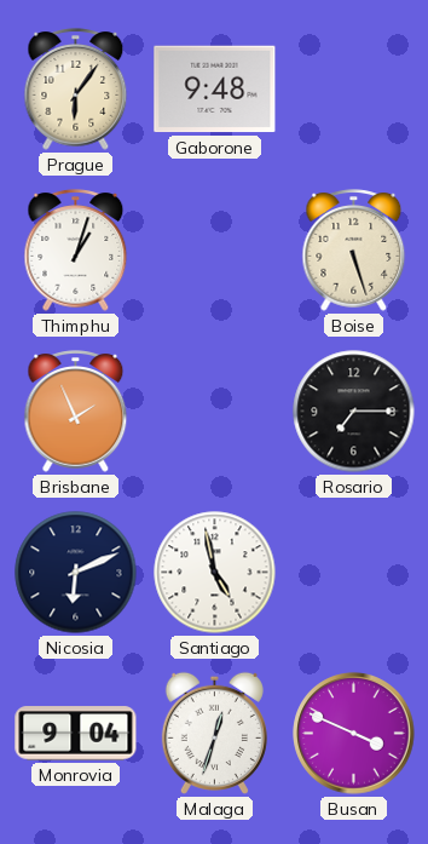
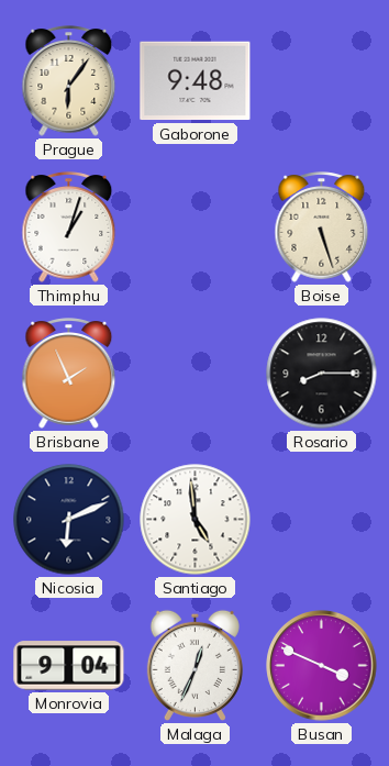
Rosario: 7:15 -> 8:15 (322, 374)
Santiago: 4:58 -> 4:59 (196, 520)
Malaga: 12:33 -> 12:34 (194, 665)
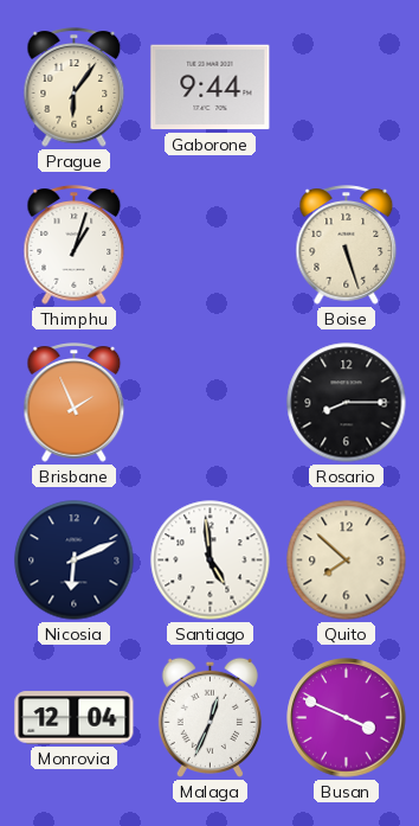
Gaborone: 9:48 -> 9:44 (211, 88)
Quito: none -> 7:52 (347, 561)
Monrovia: 9:04 -> 12:04 (75, 718)
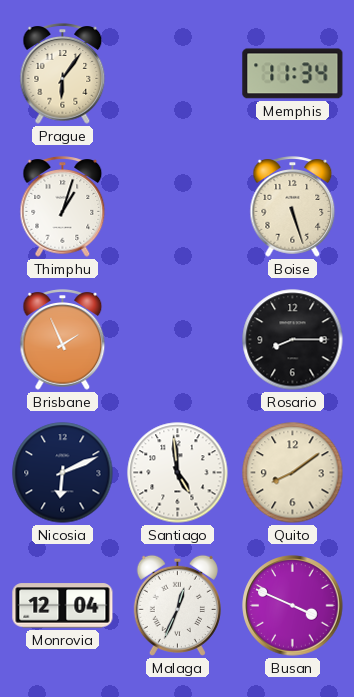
Gaborone: 9:44 -> none (211, 88)
Memphis: none -> 11:34 (293, 74)
Quito: 7:52 -> 8:09 (293, 473)
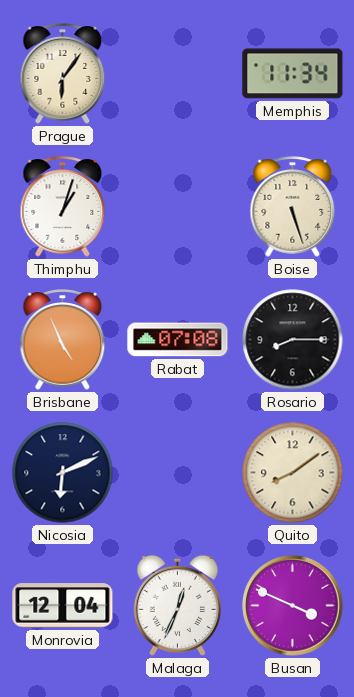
Brisbane: 1:56 -> 4:56 (63, 340)
Rabat: none -> 07:08 (178, 340)
Santiago: 4:59 -> none (178, 473)
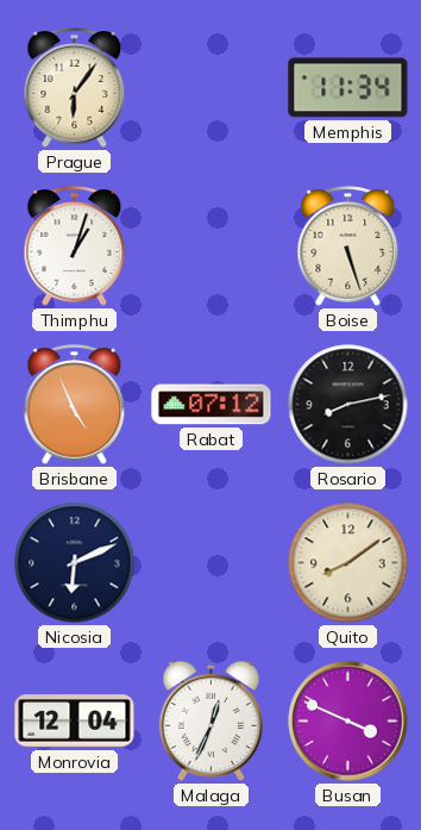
Rabat: 07:08 -> 07:12 (212, 405)
Rosario: 8:15 -> 8:13 (348, 405)
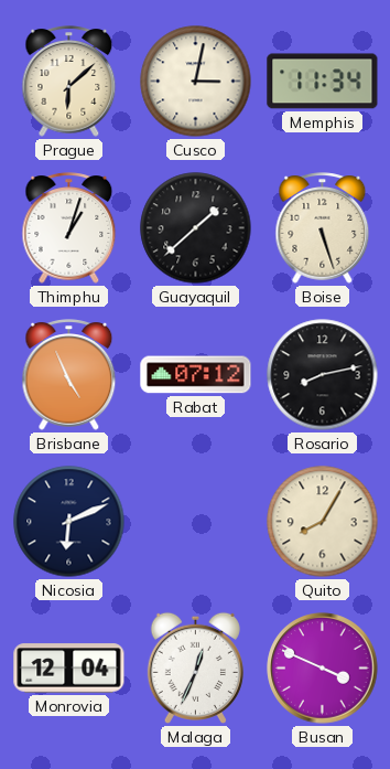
Prague: 6:06 -> 6:08 (69, 82)
Cusco: none -> 3:02 (196, 82)
Guayaquil: none -> 1:38 (196, 228)
Quito: 8:09 -> 8:05 (323, 522)
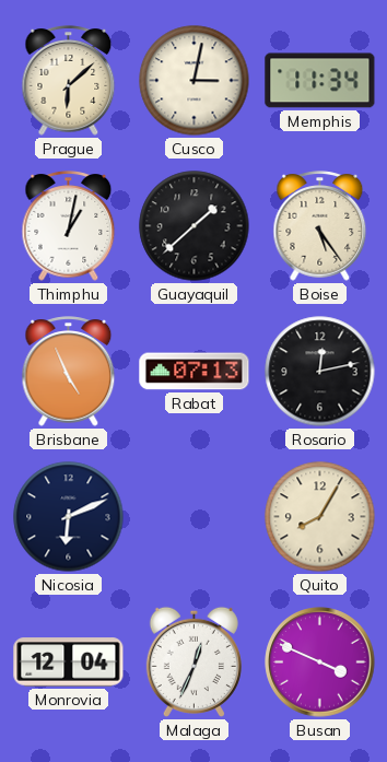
Thimphu: 1:03 -> 1:02 (69, 226)
Boise: 5:27 -> 5:24 (320, 226)
Rabat: 07:12 -> 07:13 (195, 372)
Rosario: 8:13 -> 12:13 (320, 372)
